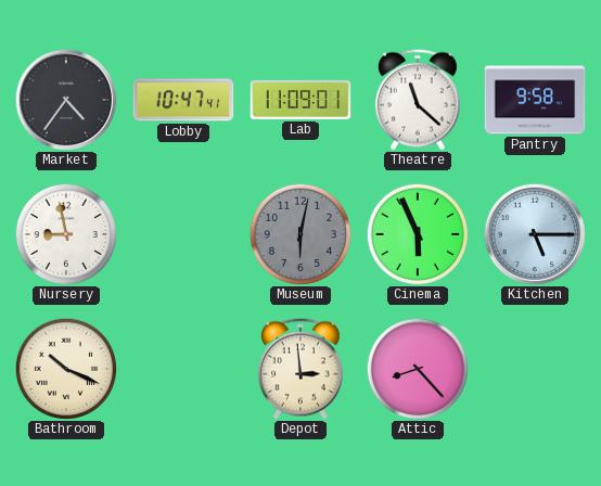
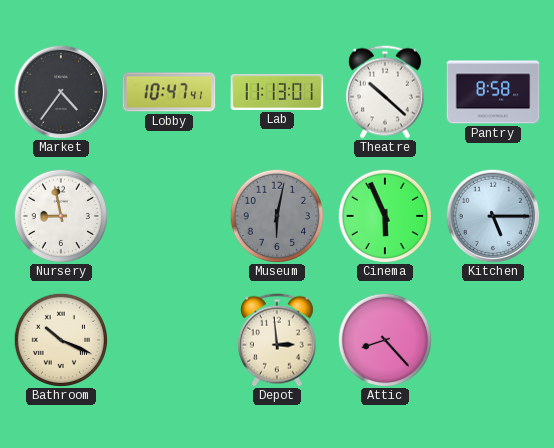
Lab: 11:09 -> 11:13 (277, 92)
Theatre: 11:22 -> 10:22 (385, 92)
Pantry: 9:58 -> 8:58 (493, 92)
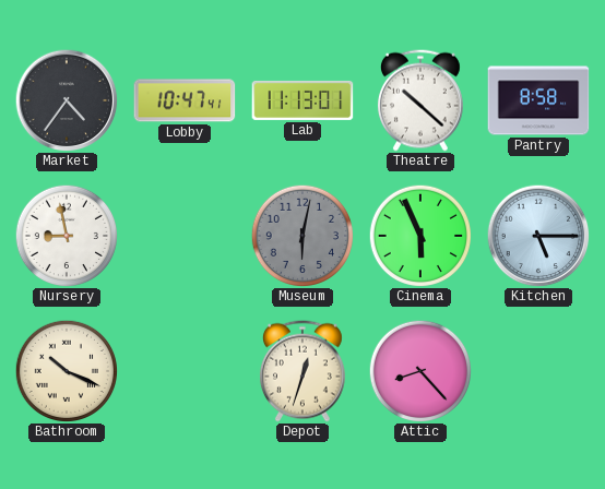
Depot: 2:59 -> 12:33 (302, 371)
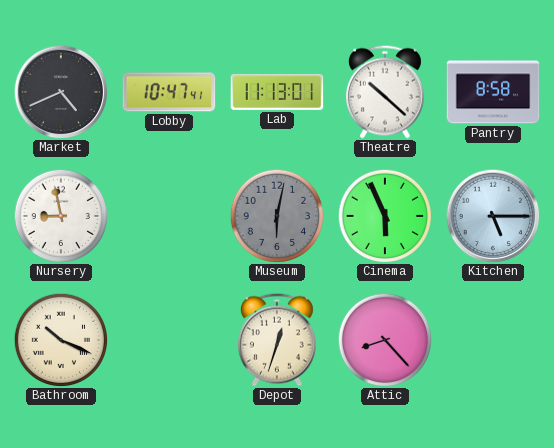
Market: 4:36 -> 4:41 (61, 92)
